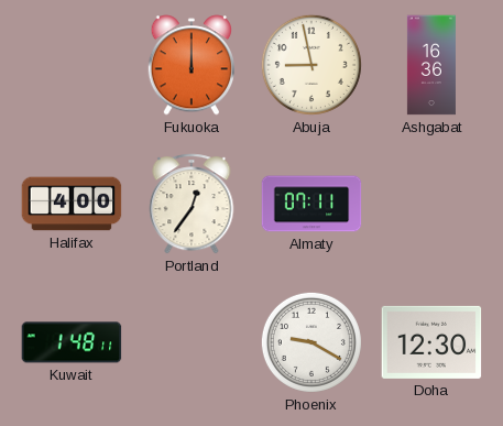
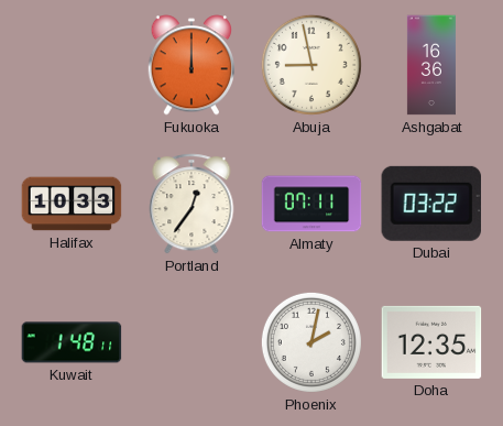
Halifax: 4:00 -> 10:33 (72, 204)
Dubai: none -> 03:22 (430, 204)
Phoenix: 9:20 -> 2:02 (311, 342)
Doha: 12:30 -> 12:35 (431, 342)
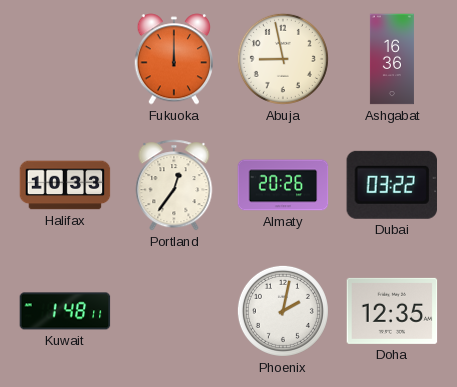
Almaty: 07:11 -> 20:26 (283, 185)
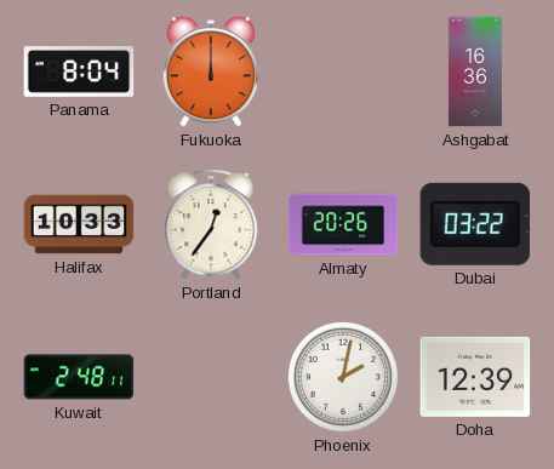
Panama: none -> 8:04 (79, 72)
Abuja: 8:58 -> none (283, 59)
Kuwait: 1:48 -> 2:48 (79, 377)
Doha: 12:35 -> 12:39 (475, 377)
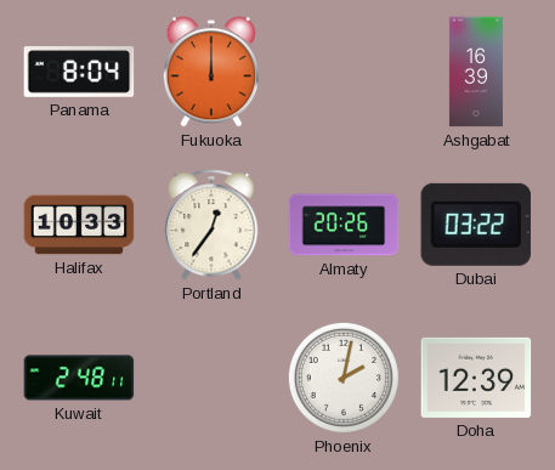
Ashgabat: 16:36 -> 16:39 (476, 72)
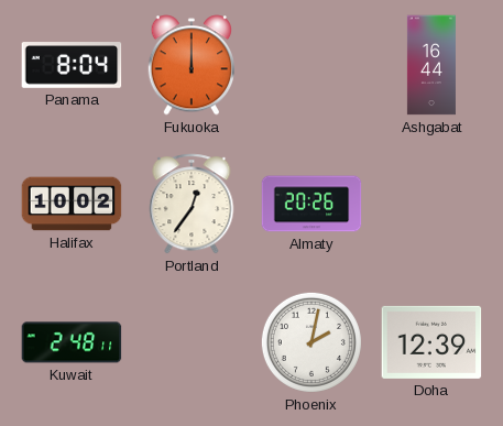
Ashgabat: 16:39 -> 16:44 (431, 65)
Halifax: 10:33 -> 10:02 (72, 204)
Dubai: 03:22 -> none (475, 225)
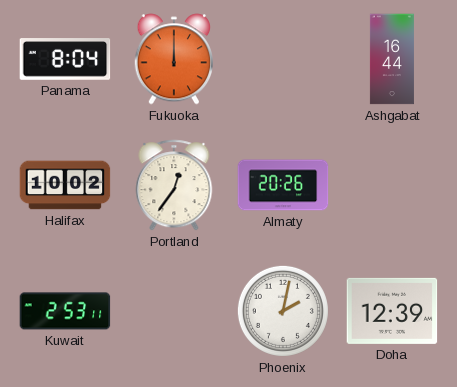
Kuwait: 2:48 -> 2:53 (65, 311)
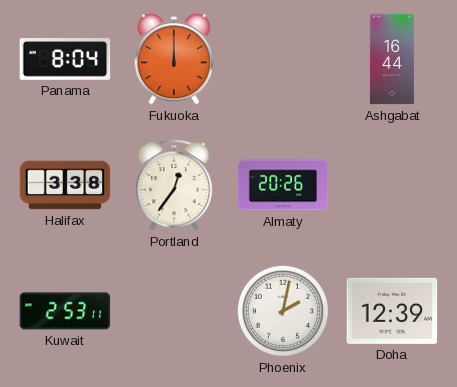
Halifax: 10:02 -> 3:38 (65, 185)
